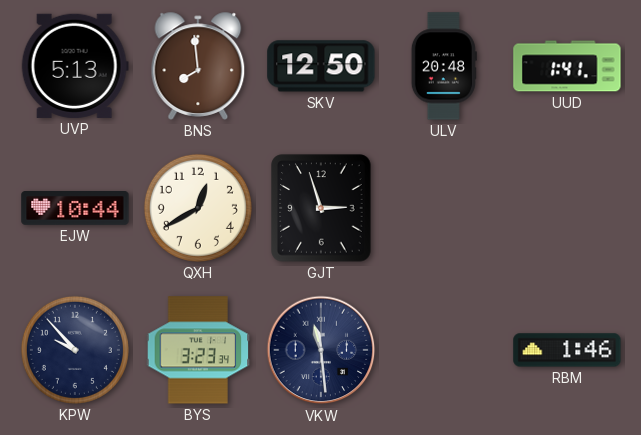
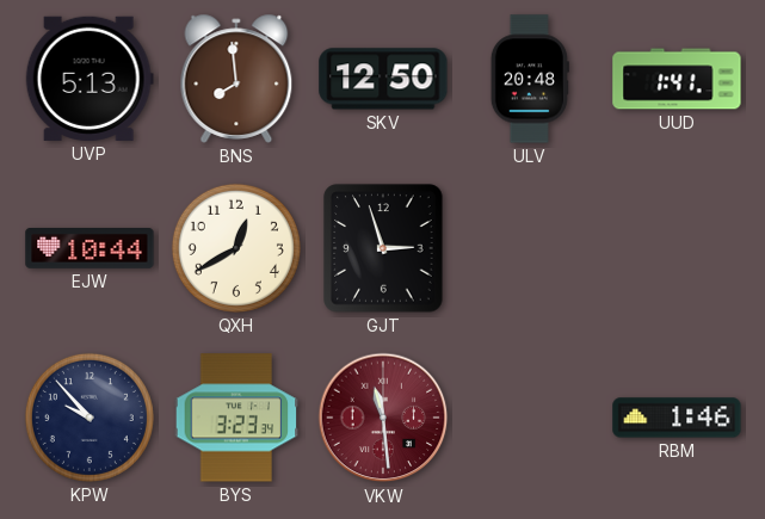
VKW dial: navy -> burgundy (383, 418)
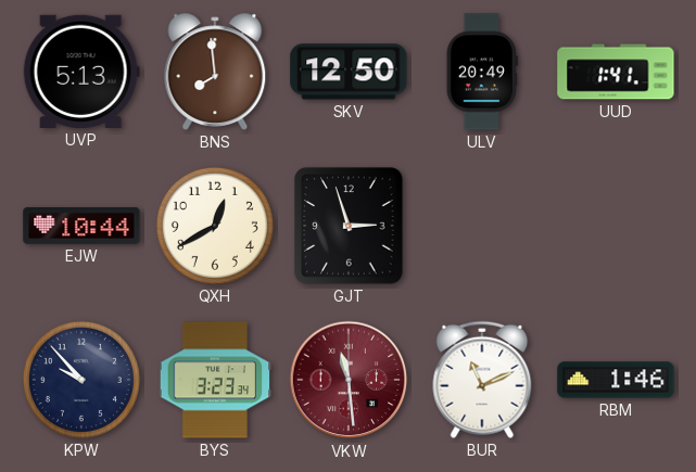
ULV: 20:48 -> 20:49 (482, 72)
BUR: none -> 11:11 (482, 380)
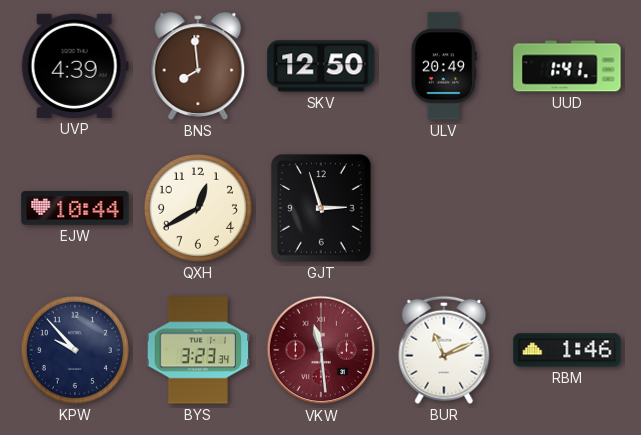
UVP: 5:13 -> 4:39 (75, 66)
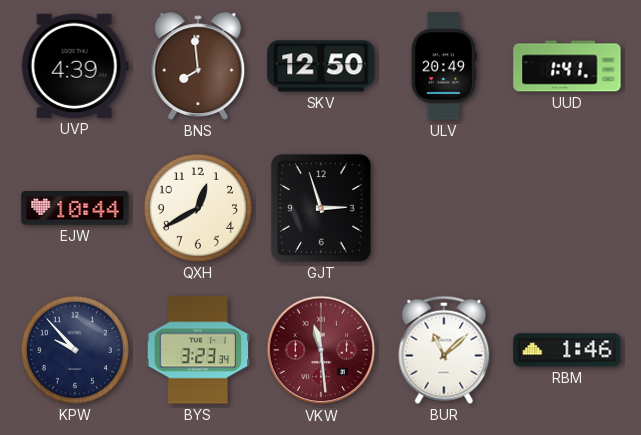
BUR: 11:11 -> 11:08 (444, 350)
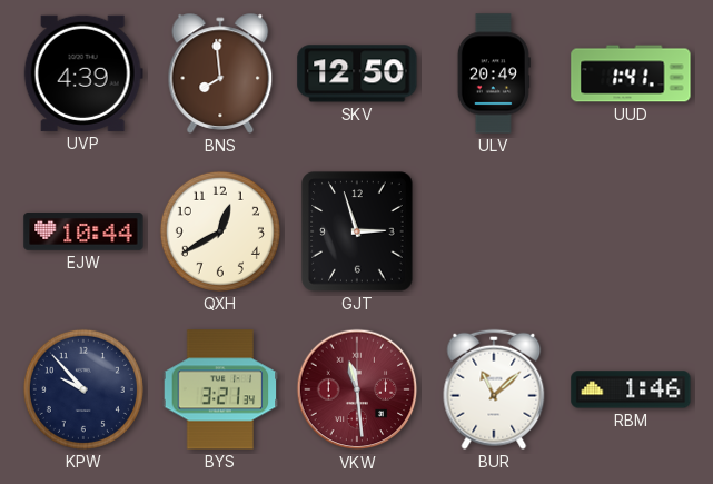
BYS: 3:23 -> 3:21 (220, 389)
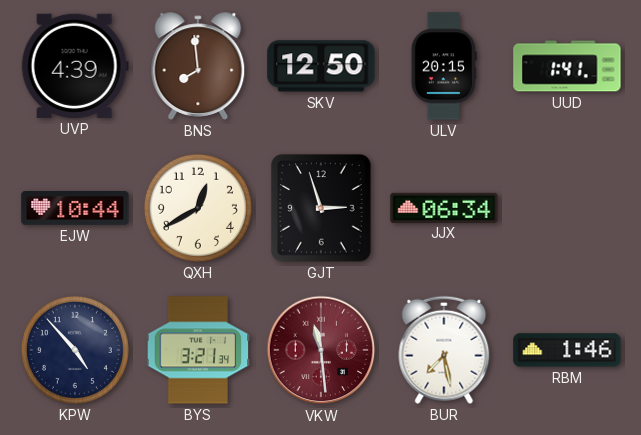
ULV: 20:49 -> 20:15 (444, 66)
JJX: none -> 06:34 (444, 207)
KPW: 9:53 -> 4:53 (75, 350)
BUR: 11:08 -> 7:28 (444, 350)
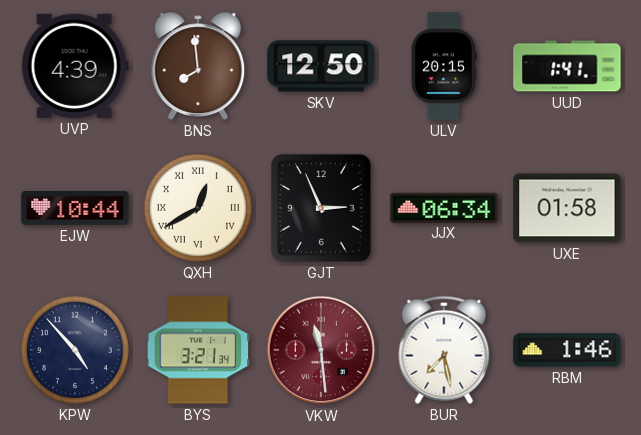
QXH numerals: Arabic -> Roman (198, 208)
GJT: 2:57 -> 2:56 (321, 208)
UXE: none -> 01:58 (567, 208)
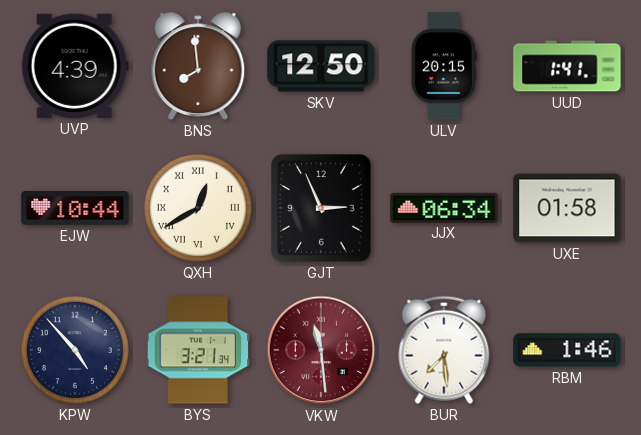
BUR: 7:28 -> 7:29 (444, 350)
